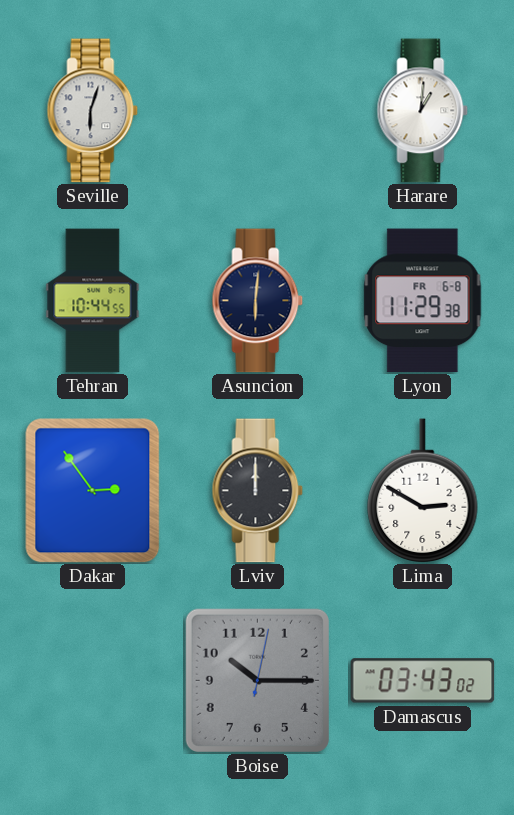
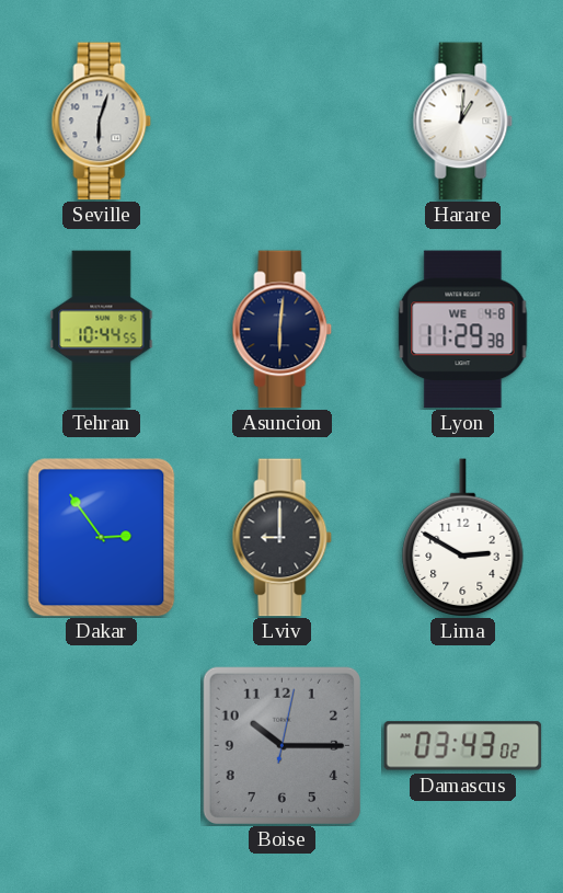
Lyon date: FR 6-8 -> WE 4-8 (463, 330)
Lviv: 12:00 -> 9:00 (283, 538)
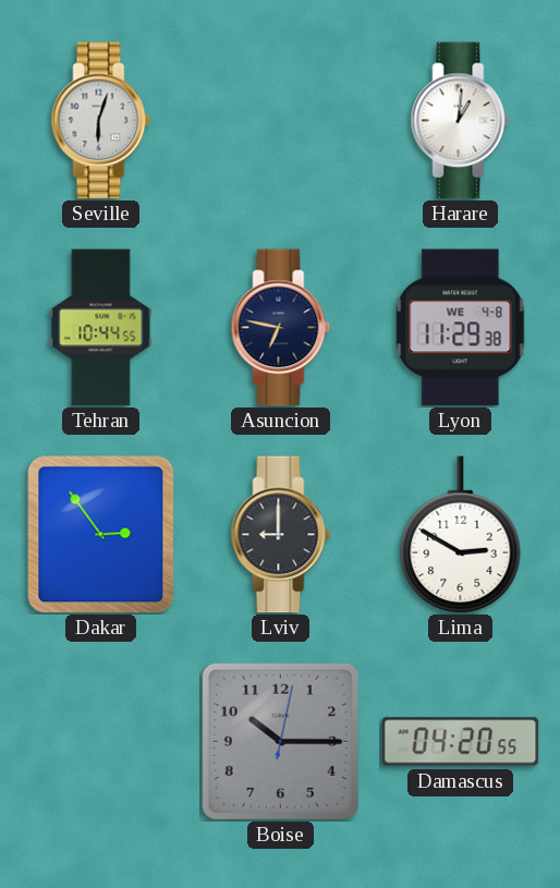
Asuncion: 6:01 -> 6:47 (281, 328)
Damascus: 03:43 -> 04:20 (461, 742)
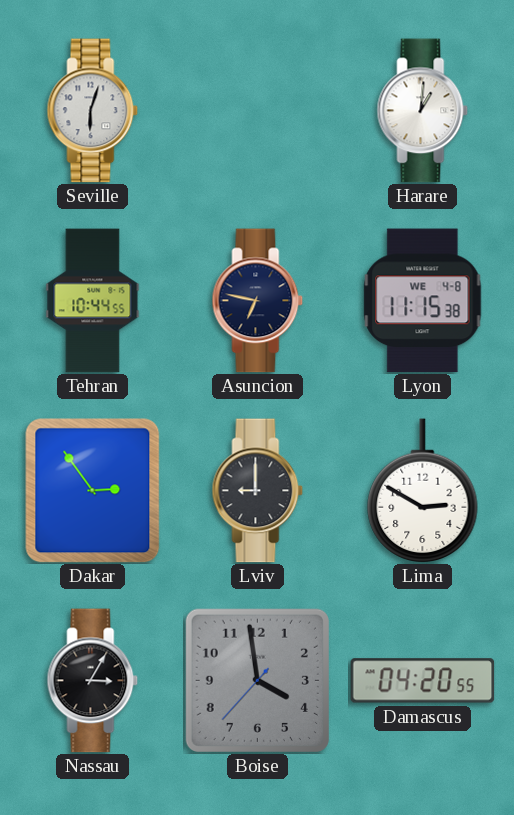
Lyon: 11:29 -> 11:15 (423, 301)
Nassau: none -> 3:05 (93, 681)
Boise: 10:15 -> 3:58 (257, 680)
